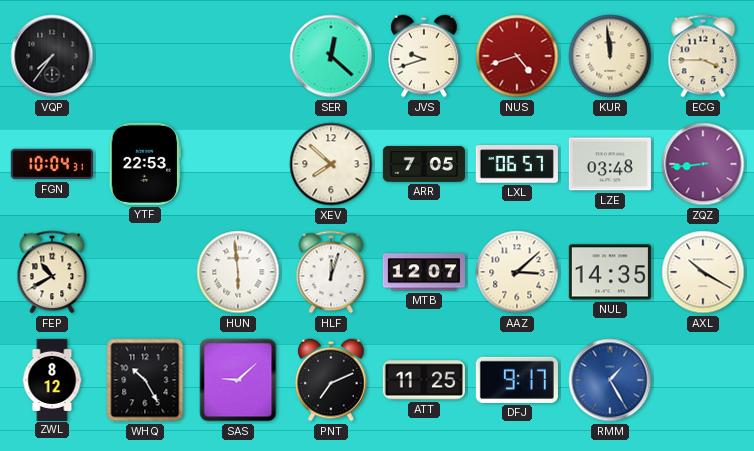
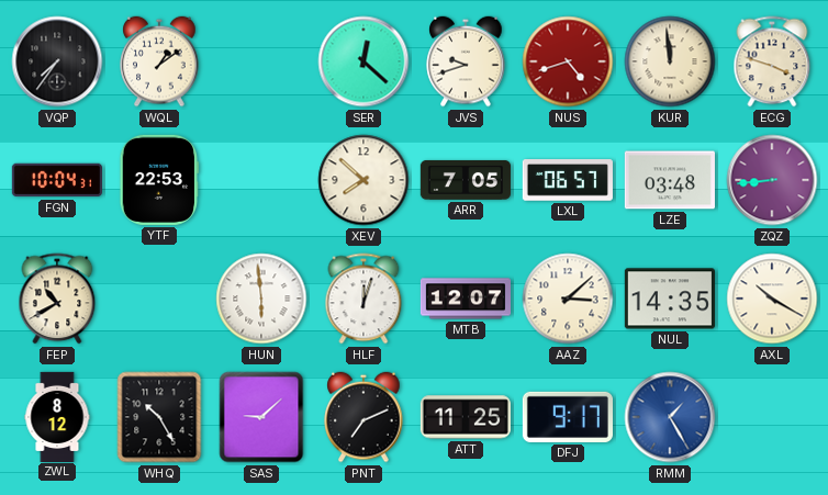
WQL: none -> 1:09 (159, 61)
ECG: 3:45 -> 3:48 (772, 61)
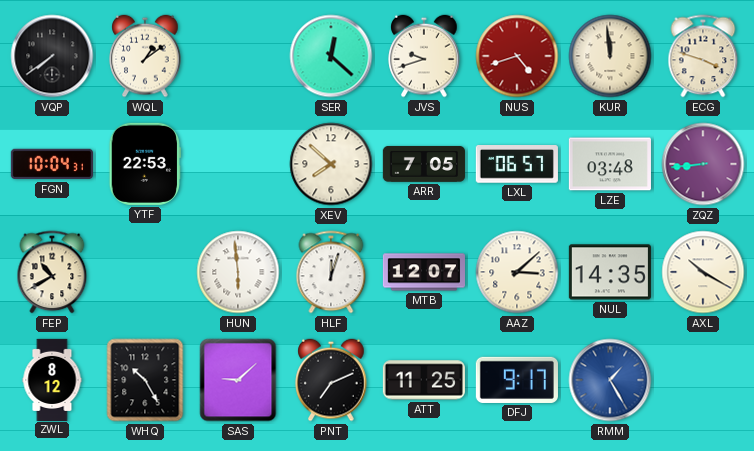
VQP: 7:36 -> 7:39 (52, 56)
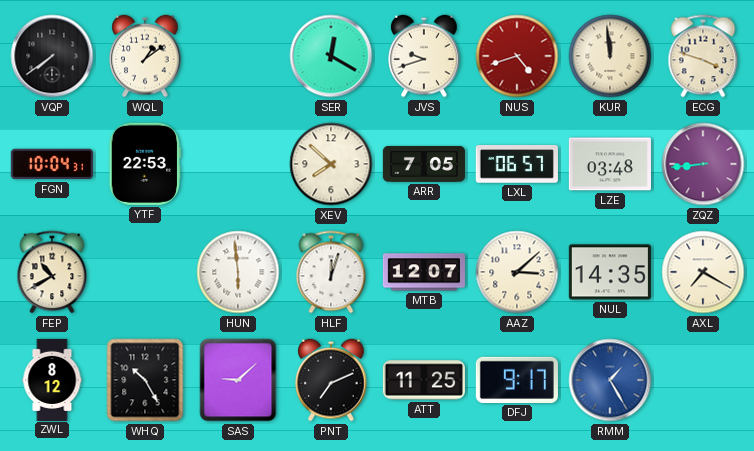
SER: 12:22 -> 12:20 (331, 56)
AXL: 10:20 -> 7:20 (703, 272)
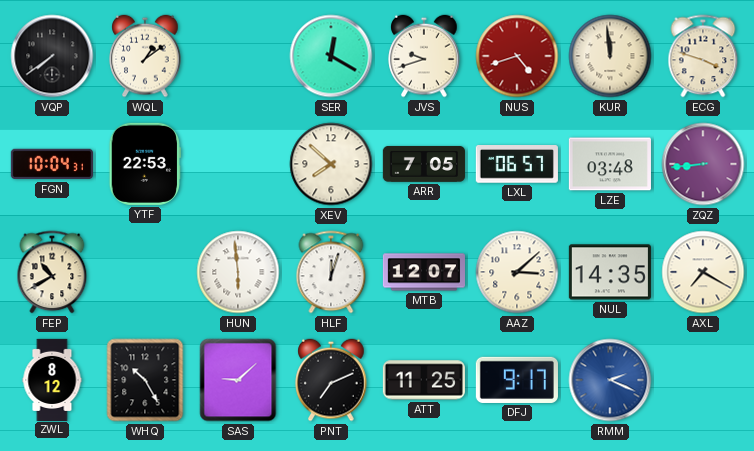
RMM: 1:25 -> 2:19 (610, 380)
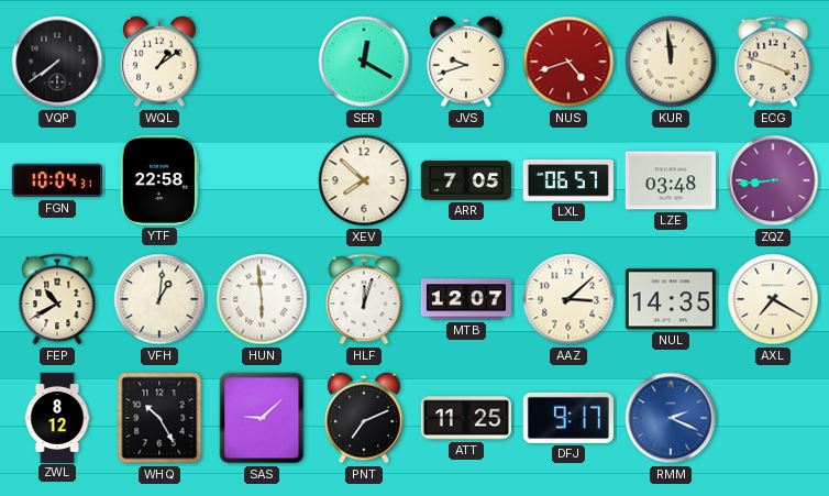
YTF: 22:53 -> 22:58 (159, 180)
VFH: none -> 1:01 (159, 299)
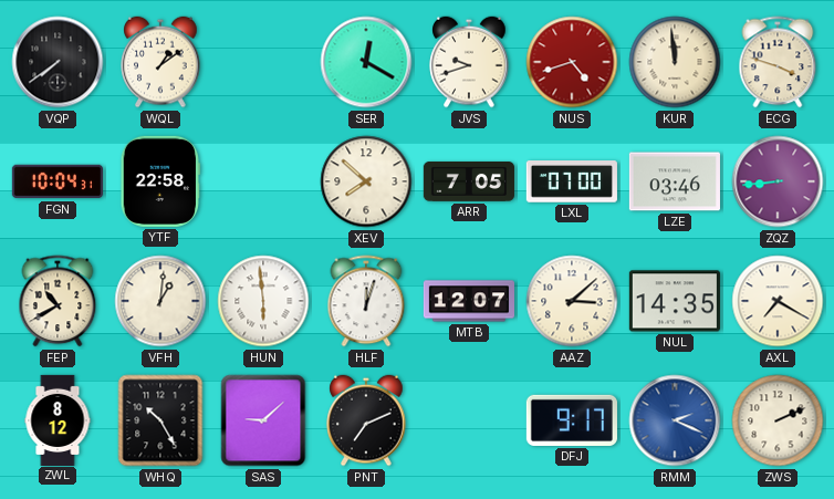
LXL: 06:57 -> 07:00 (572, 183)
LZE: 03:48 -> 03:46 (675, 181)
ATT: 11:25 -> none (466, 418)
ZWS: none -> 2:11 (778, 420)
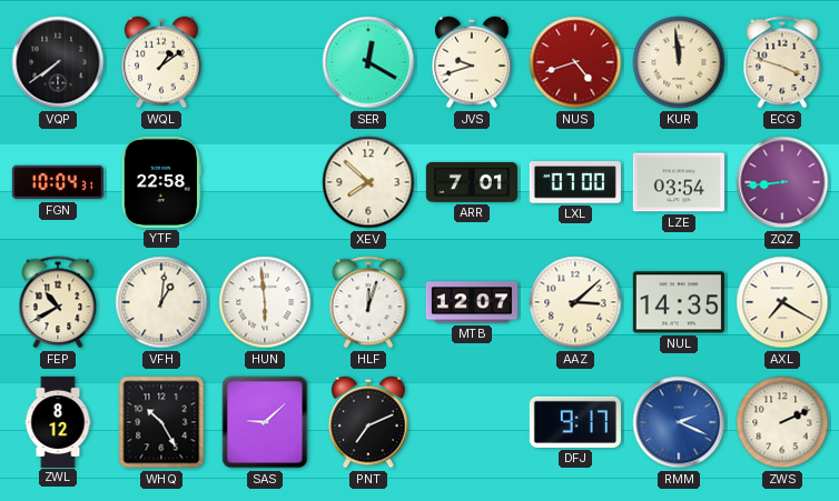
ARR: 7:05 -> 7:01 (472, 182)
LZE: 03:46 -> 03:54 (679, 182)
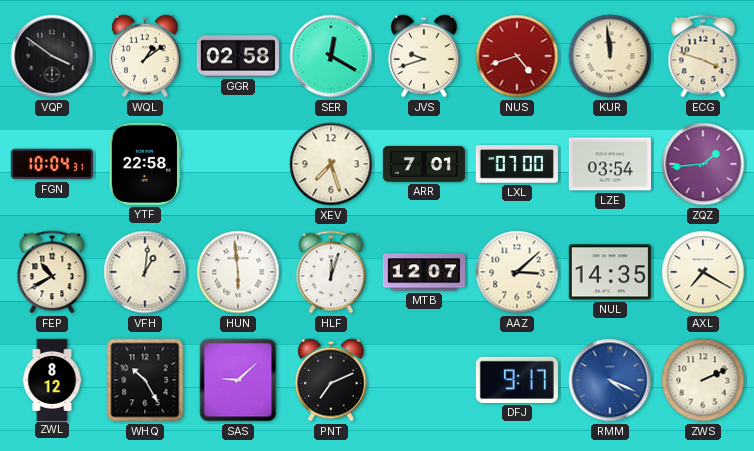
VQP: 7:39 -> 3:51 (52, 56)
GGR: none -> 02:58 (238, 56)
XEV: 7:52 -> 7:27 (331, 164)
ZQZ: 8:44 -> 1:44 (703, 164)
RMM: 2:19 -> 4:19 (610, 380)
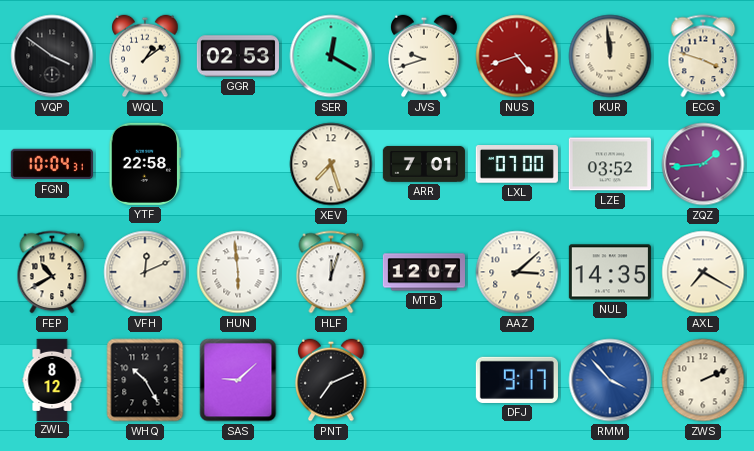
GGR: 02:58 -> 02:53 (238, 56)
LZE: 03:54 -> 03:52 (610, 164)
VFH: 1:01 -> 12:11 (145, 272)
RMM: 4:19 -> 3:53 (610, 380)
